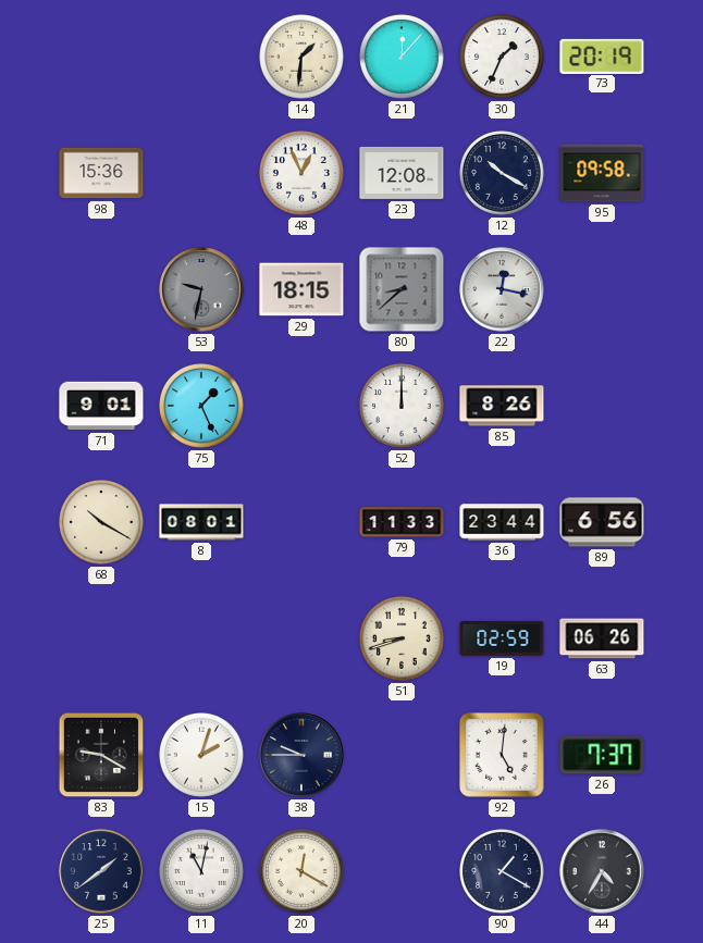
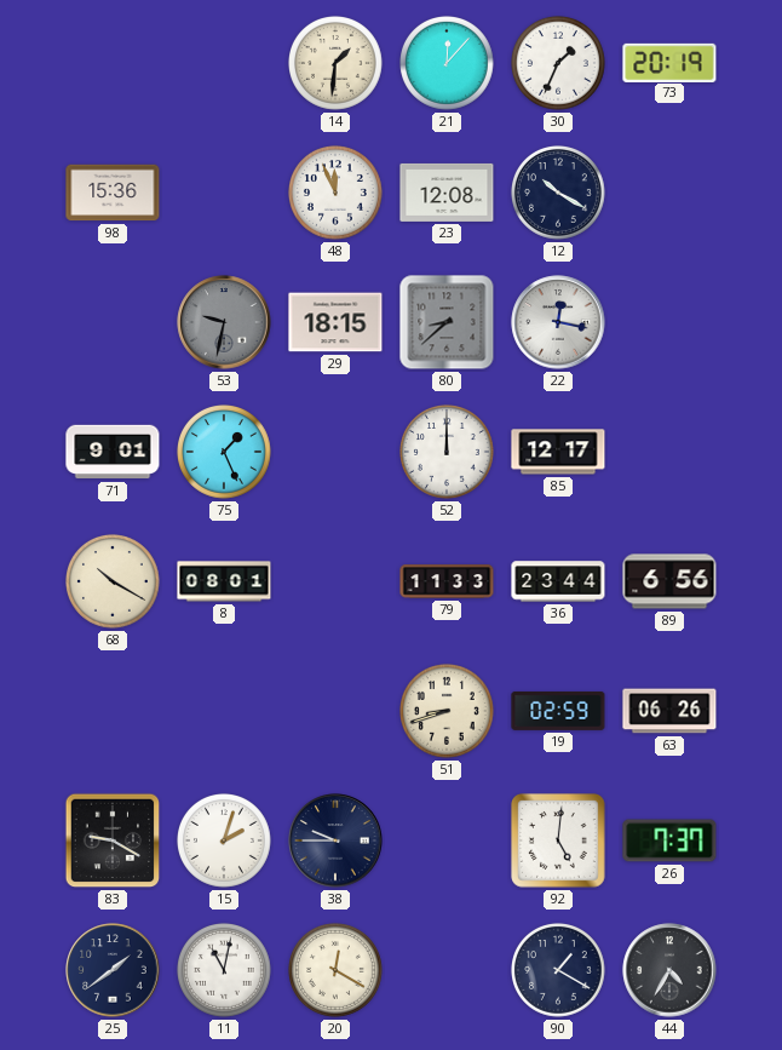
48: 12:56 -> 11:56 (337, 194)
95: 09:58 -> none (602, 173)
85: 8:26 -> 12:17 (558, 452)
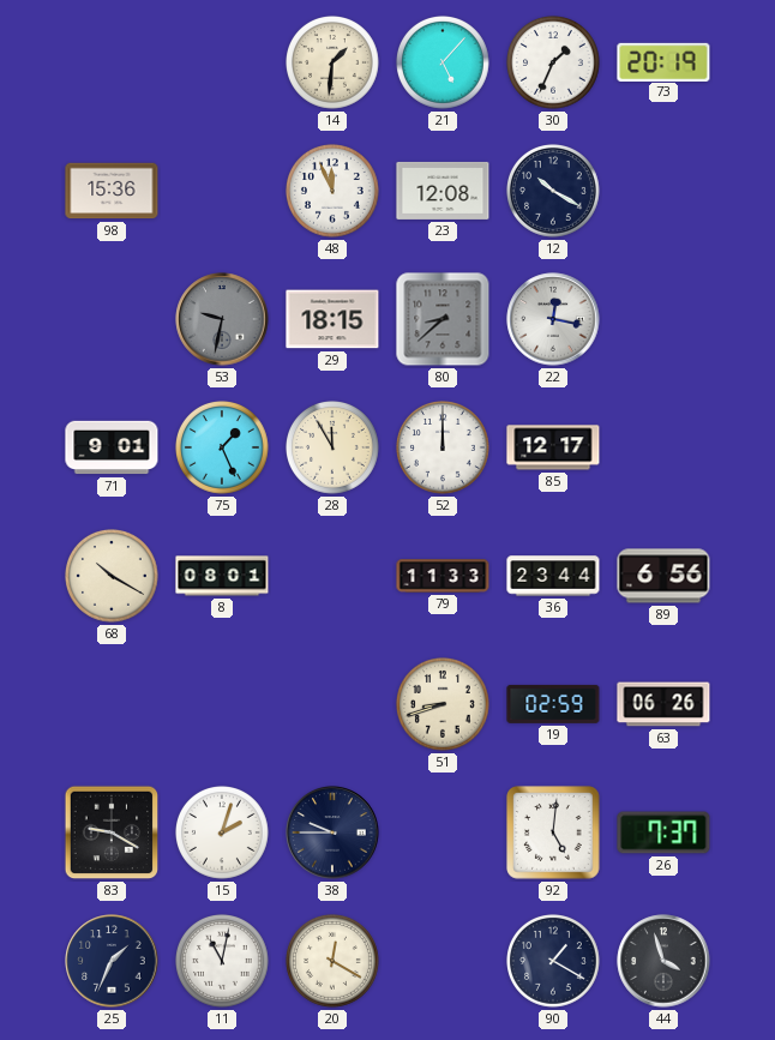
21: 12:07 -> 5:07 (444, 64)
28: none -> 11:55 (334, 449)
25: 1:39 -> 1:34 (112, 961)
44: 4:35 -> 3:57 (663, 961)
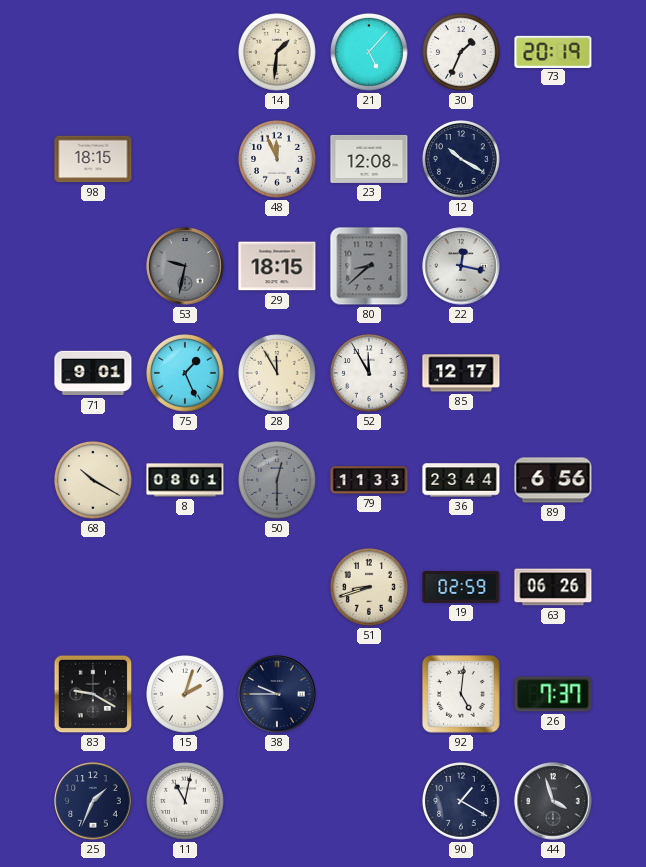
98: 15:36 -> 18:15 (93, 159)
52: 12:00 -> 11:55 (370, 374)
50: none -> 12:30 (278, 481)
20: 12:20 -> none (334, 962)
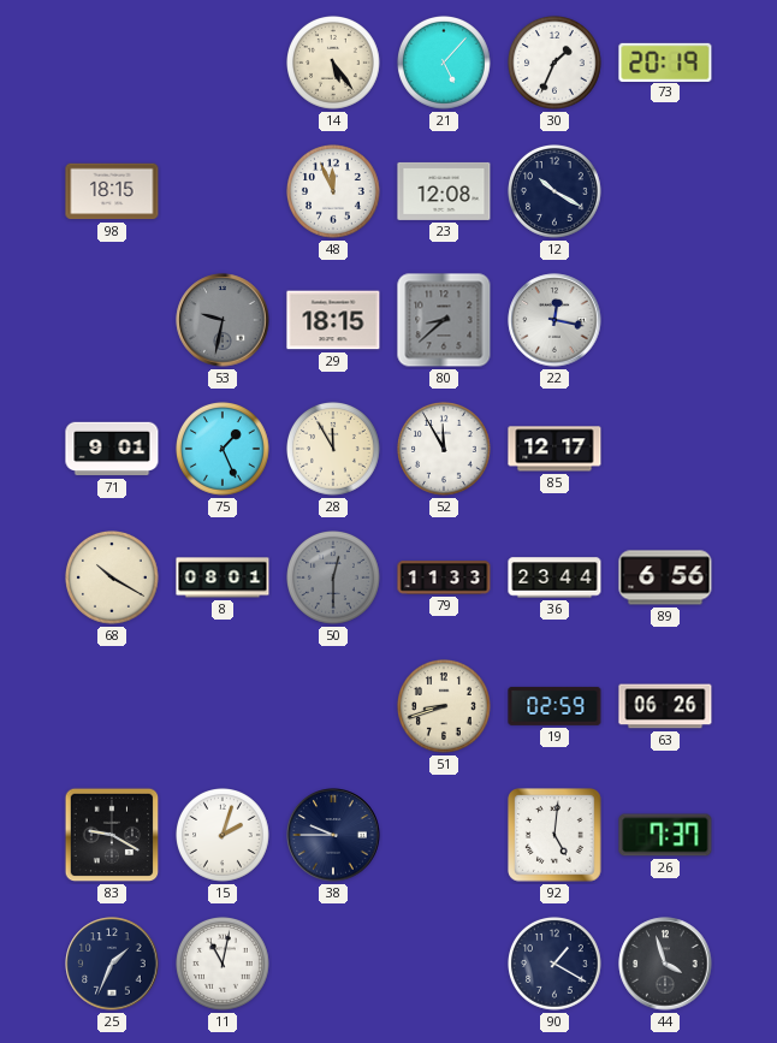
14: 1:31 -> 5:24 (334, 64)
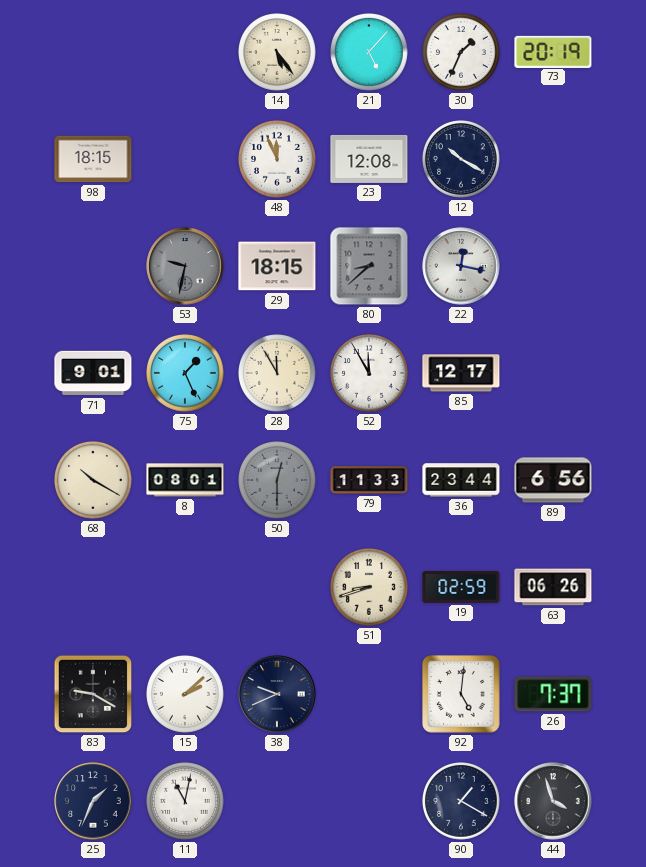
15: 2:03 -> 2:08 (186, 695)
38: 9:45 -> 9:41 (277, 694)
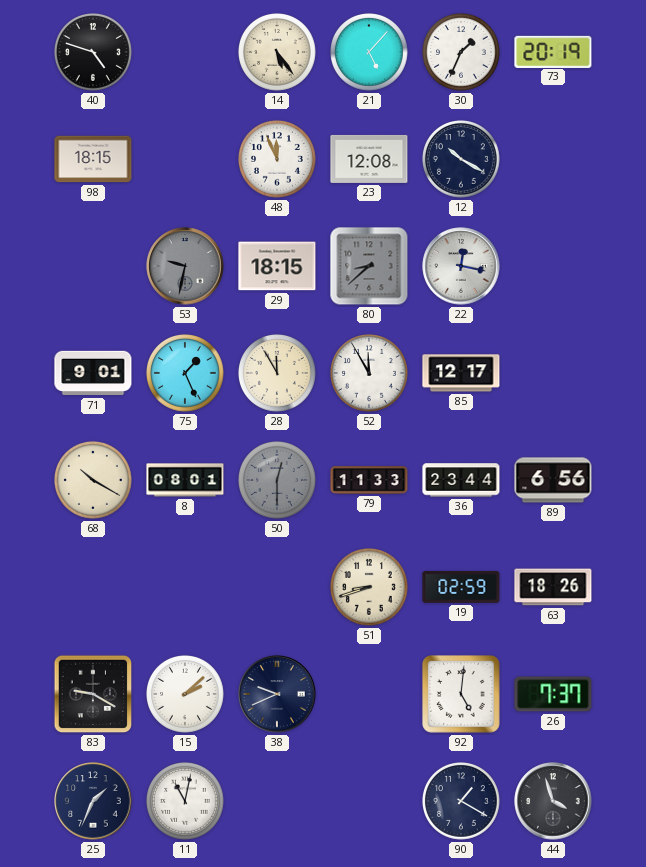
40: none -> 4:48 (94, 53)
63: 06:26 -> 18:26 (553, 587)
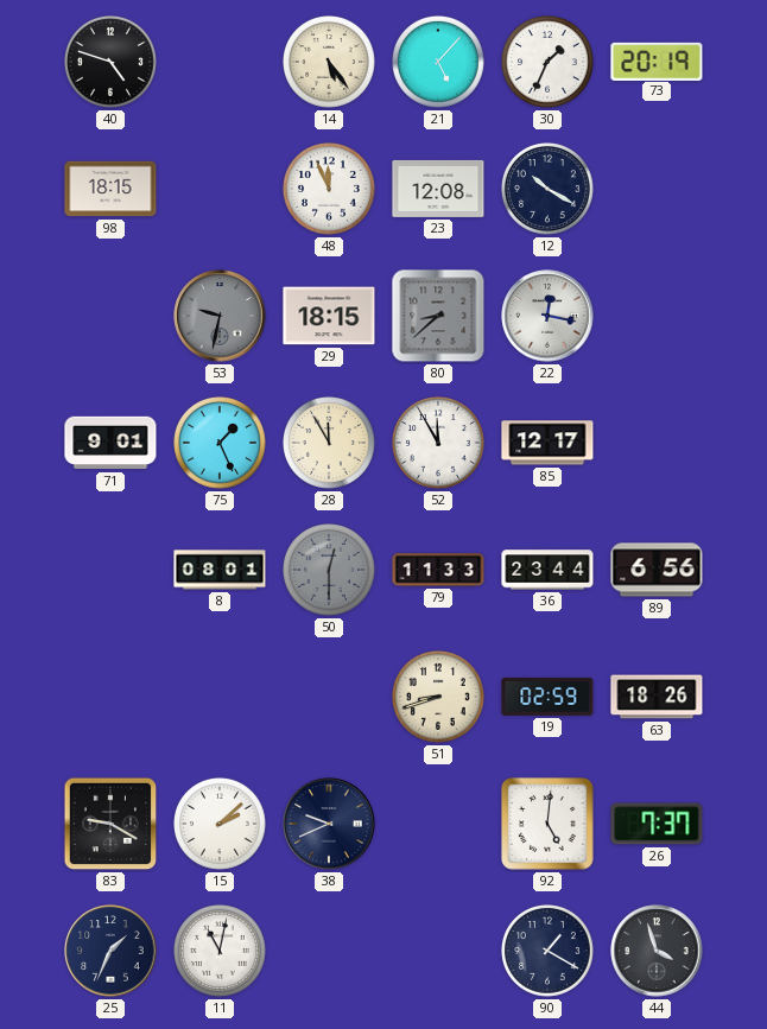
68: 10:20 -> none (94, 481)
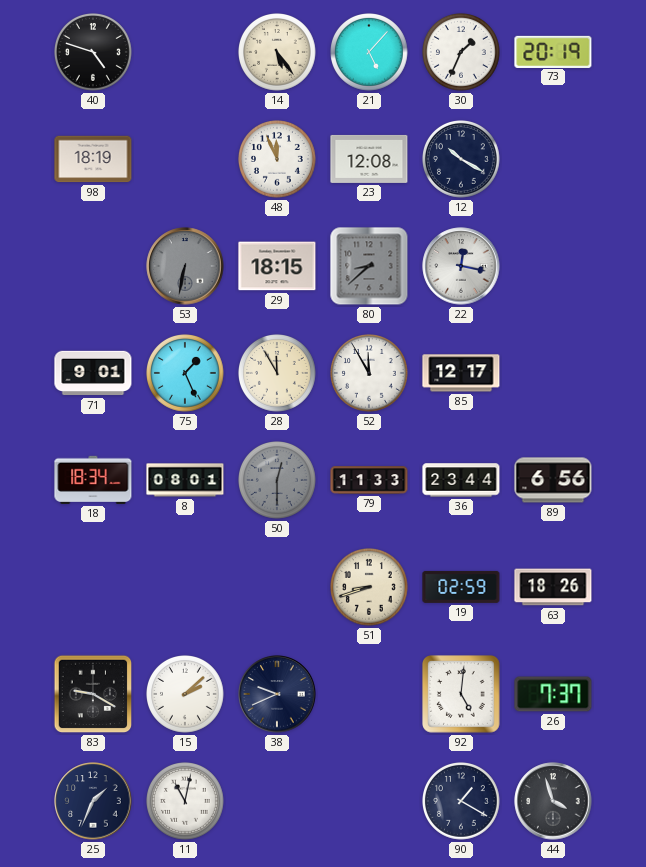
98: 18:15 -> 18:19 (93, 159)
53: 9:32 -> 6:32 (185, 266)
18: none -> 18:34 (93, 480)
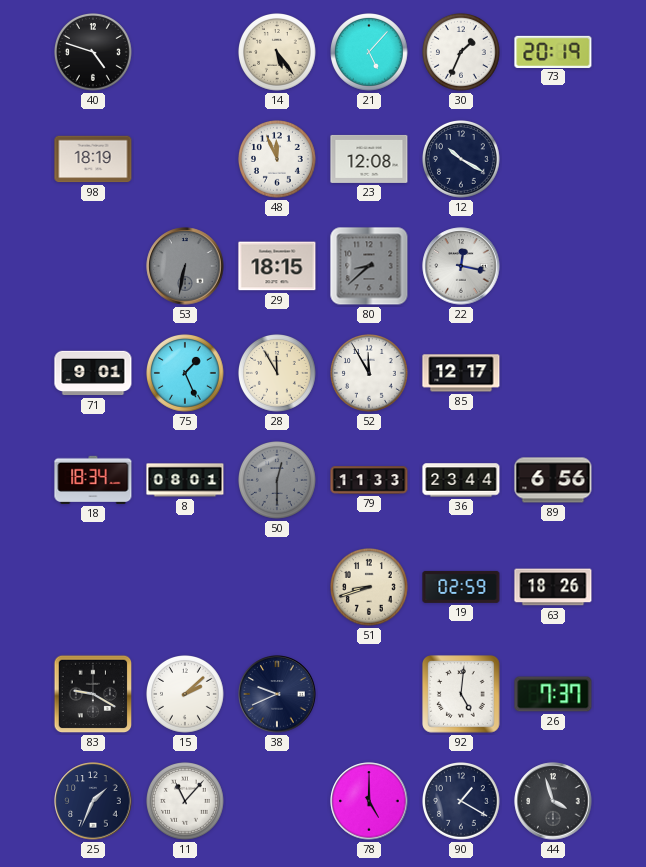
11: 11:02 -> 11:07 (186, 802)
78: none -> 5:00 (369, 801)
